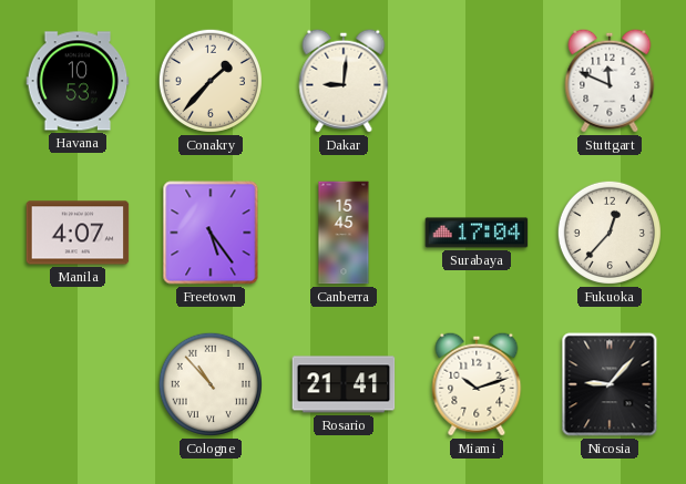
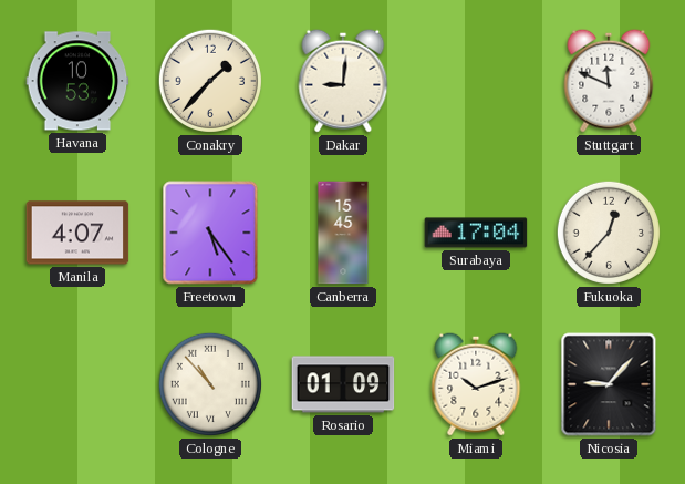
Rosario: 21:41 -> 01:09 (343, 384)
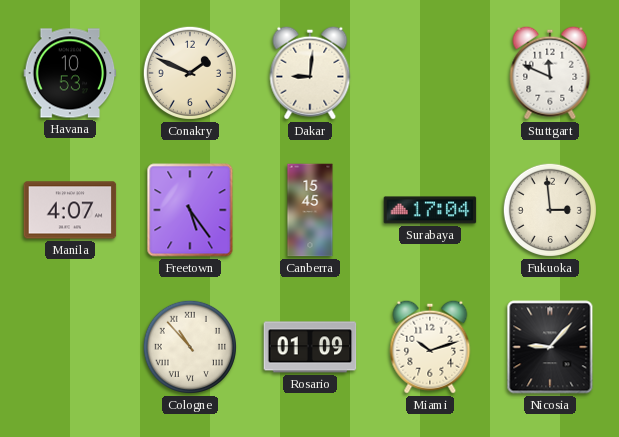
Conakry: 1:37 -> 1:49 (190, 73)
Fukuoka: 12:37 -> 2:59 (550, 210)
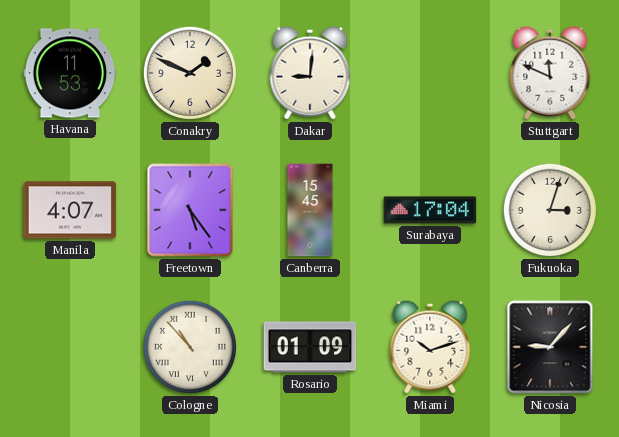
Havana: 10:53 -> 11:53 (70, 73)
Fukuoka: 2:59 -> 3:03 (550, 210)
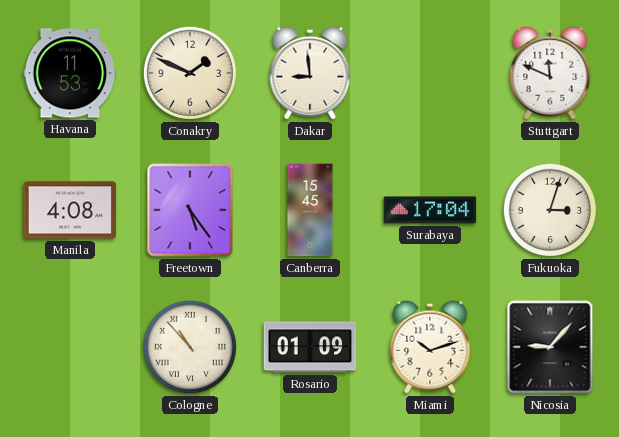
Dakar: 9:01 -> 8:59 (310, 73)
Manila: 4:07 -> 4:08 (70, 210)
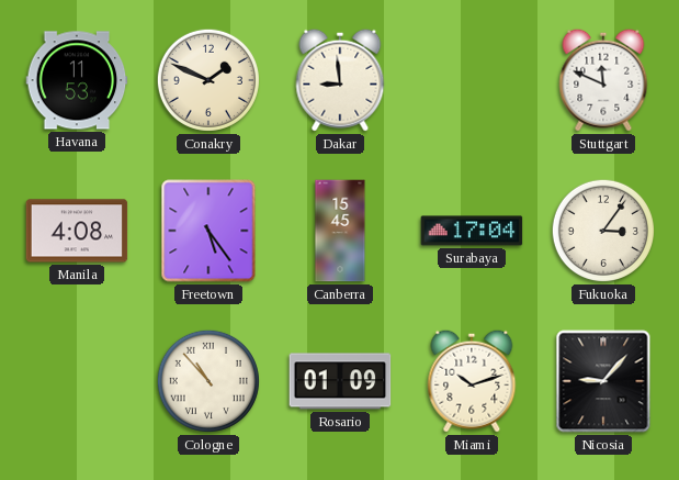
Fukuoka: 3:03 -> 3:06 (603, 231)
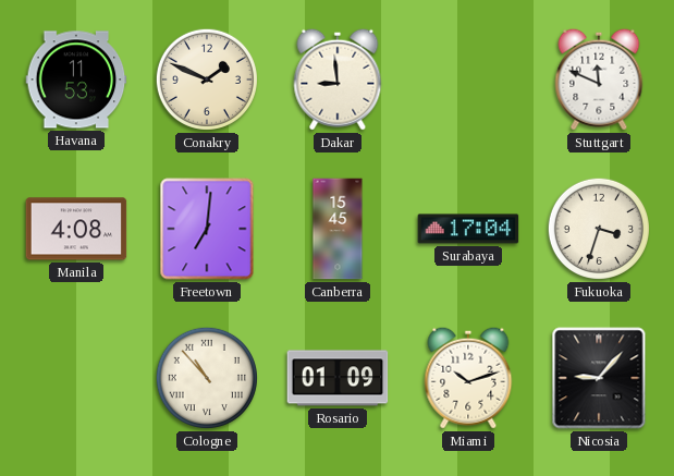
Freetown: 5:24 -> 7:01 (207, 229)
Fukuoka: 3:06 -> 3:33 (599, 229)
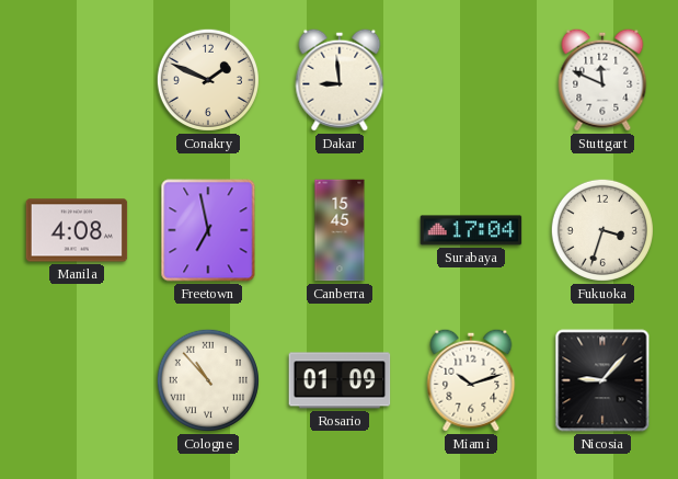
Havana: 11:53 -> none (76, 80)
Freetown: 7:01 -> 6:58 (208, 230)
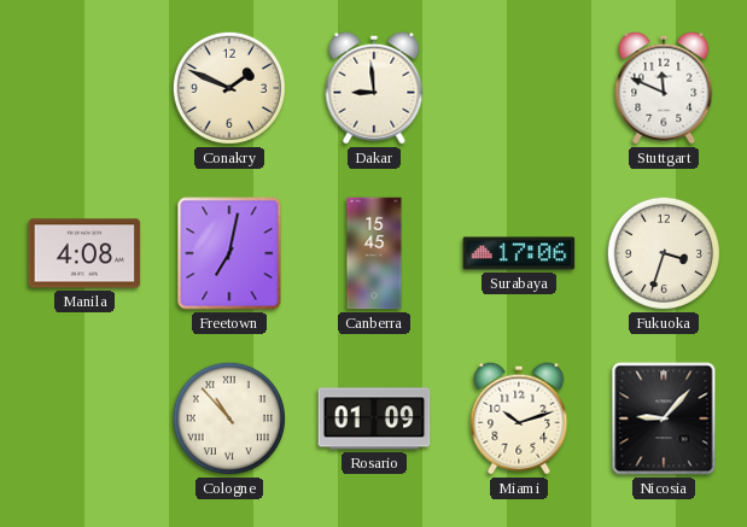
Freetown: 6:58 -> 7:02 (229, 253)
Surabaya: 17:04 -> 17:06 (519, 253)
